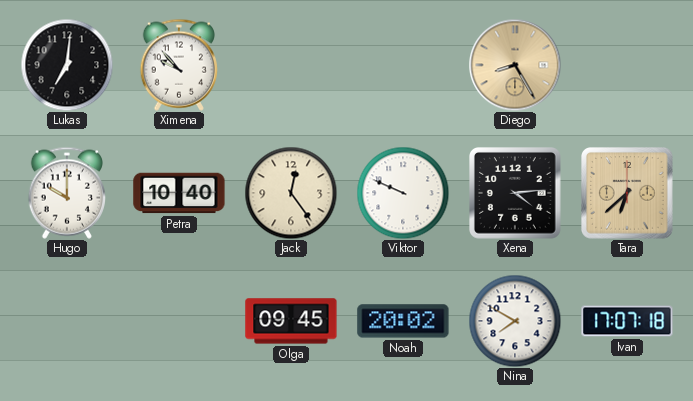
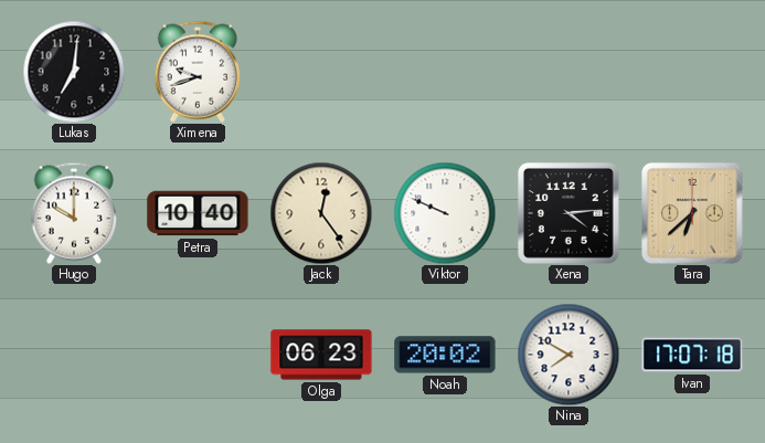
Ximena: 9:53 -> 9:42 (196, 72)
Diego: 8:25 -> none (515, 65)
Olga: 09:45 -> 06:23 (321, 355)
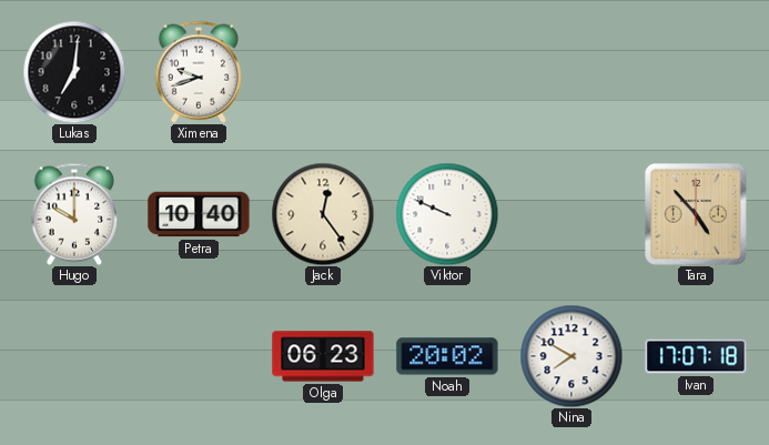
Xena: 4:14 -> none (570, 214)
Tara: 6:38 -> 4:53 (697, 215)
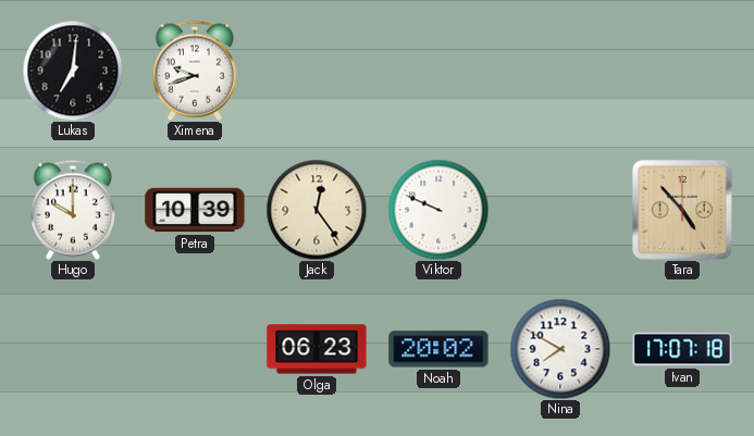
Petra: 10:40 -> 10:39 (195, 210)
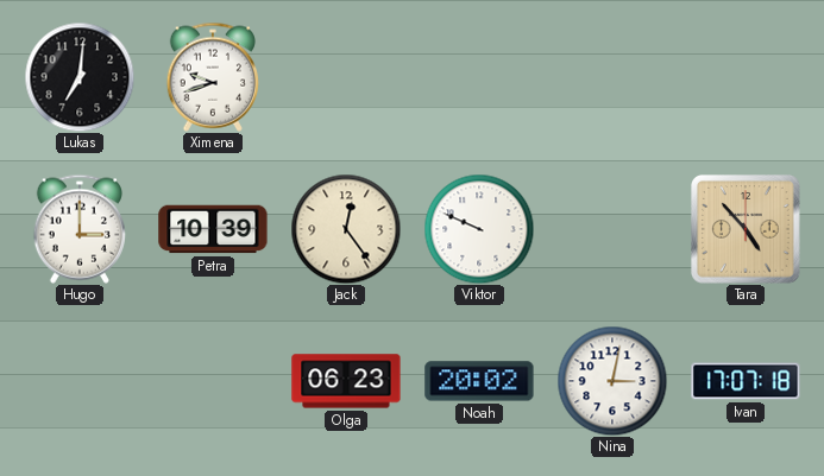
Hugo: 10:00 -> 3:00 (78, 229)
Nina: 7:50 -> 3:02 (612, 381)
